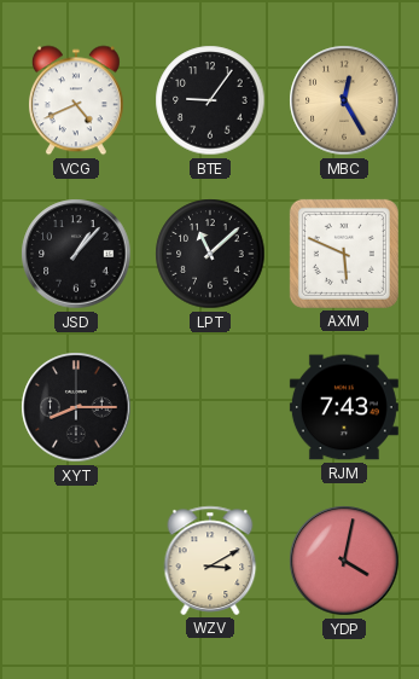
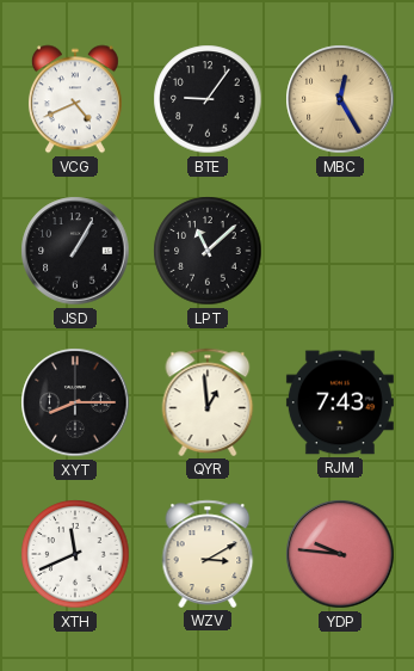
JSD: 1:07 -> 1:05 (75, 251)
AXM: 5:49 -> none (344, 254)
QYR: none -> 12:59 (208, 402)
XTH: none -> 11:41 (75, 554)
YDP: 4:02 -> 9:46 (340, 554)
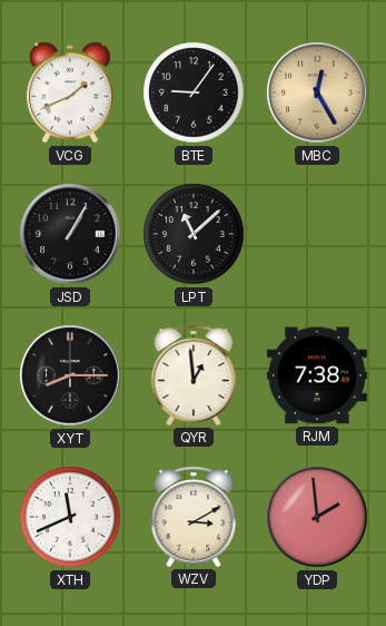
VCG: 4:41 -> 1:41 (70, 92)
RJM: 7:43 -> 7:38 (317, 375)
YDP: 9:46 -> 1:59 (317, 517)
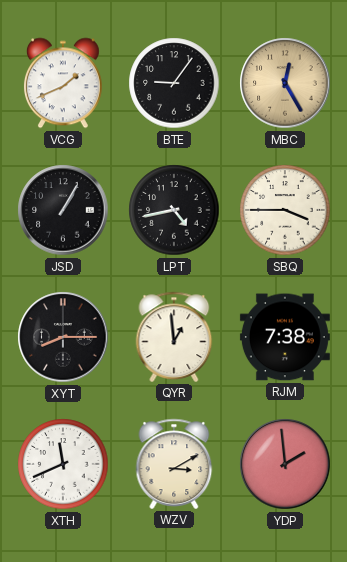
LPT: 11:08 -> 4:43 (174, 210)
SBQ: none -> 3:45 (285, 210)
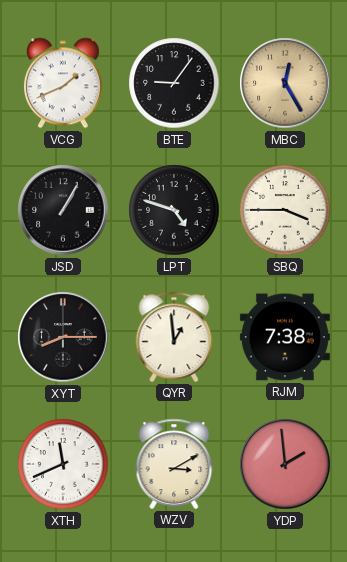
LPT: 4:43 -> 4:48 (174, 210)
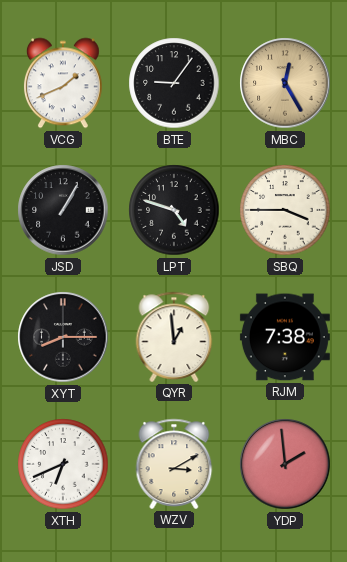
XTH: 11:41 -> 6:41 (63, 464)
